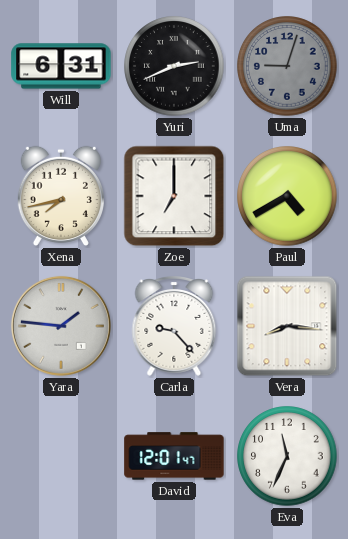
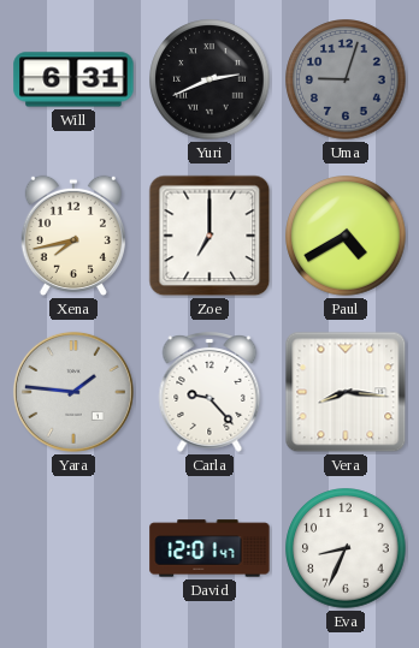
Eva: 11:34 -> 8:34 (346, 548)
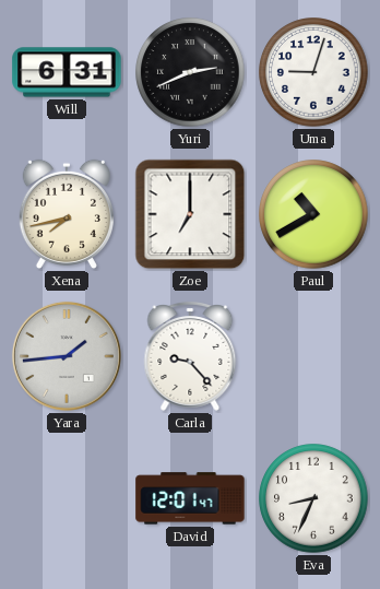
Uma dial: grey -> white (313, 72)
Paul: 4:40 -> 10:40 (313, 214)
Yara: 1:46 -> 1:44 (67, 356)
Vera: 8:16 -> none (346, 392)
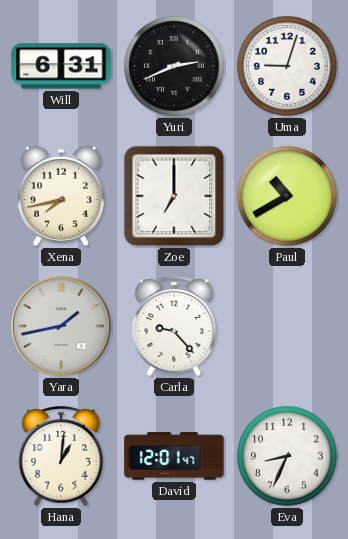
Yara: 1:44 -> 1:43 (61, 326)
Hana: none -> 1:01 (61, 457)
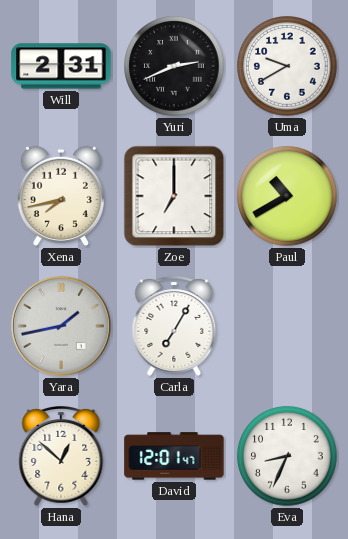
Will: 6:31 -> 2:31 (61, 66)
Uma: 9:03 -> 9:40 (287, 66)
Carla: 9:23 -> 7:05 (174, 327)
Hana: 1:01 -> 12:52 (61, 457)
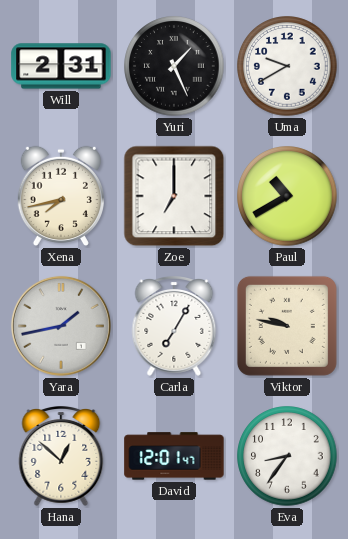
Yuri: 2:41 -> 1:26 (174, 66)
Viktor: none -> 9:47 (287, 326)
Eva: 8:34 -> 8:36 (287, 456)
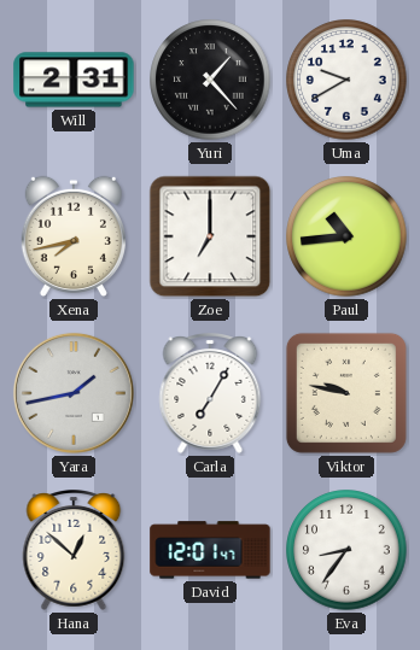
Yuri: 1:26 -> 1:23 (210, 80)
Paul: 10:40 -> 10:44 (346, 236)
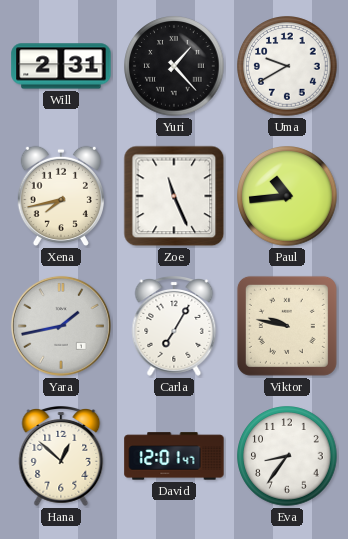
Zoe: 7:00 -> 11:26 (174, 196)
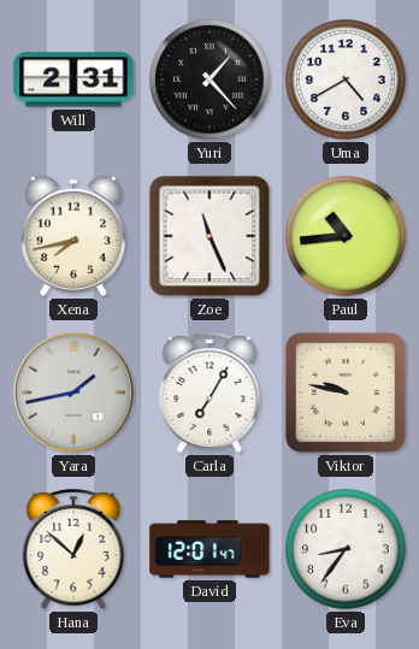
Uma: 9:40 -> 4:40 (346, 79)
